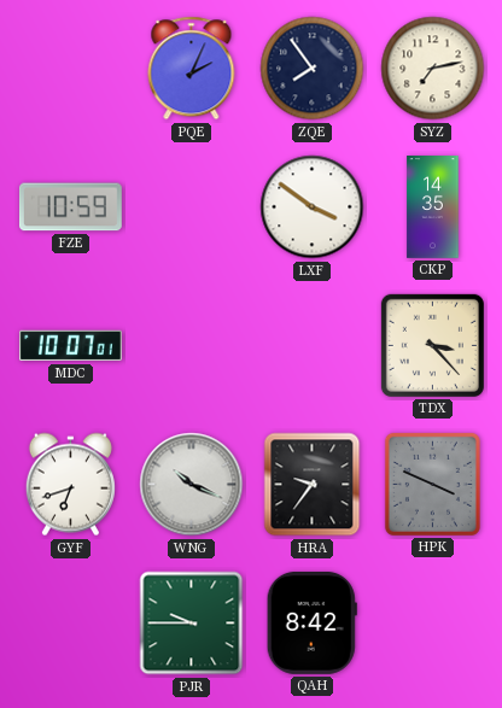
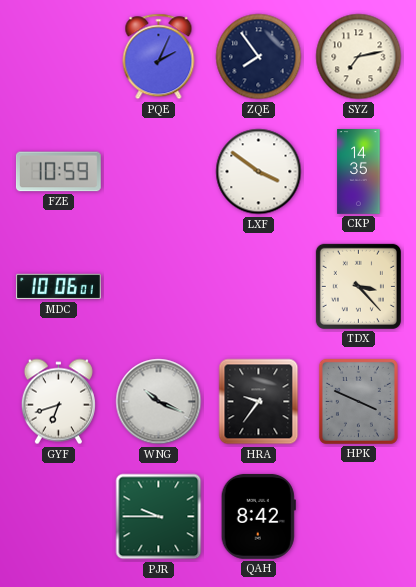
MDC: 10:07 -> 10:06 (58, 287)
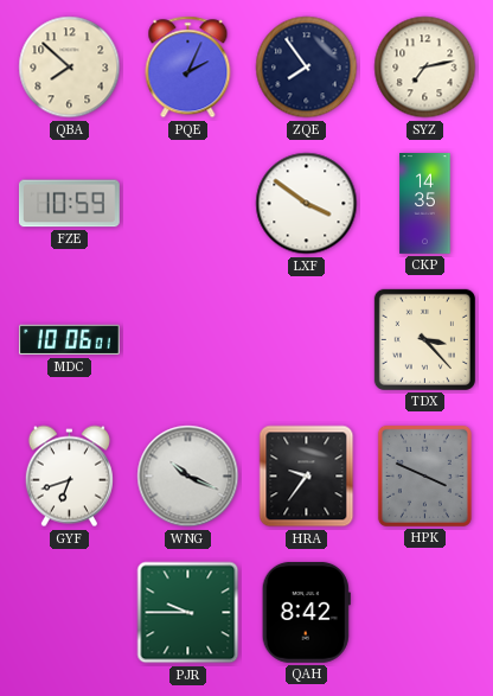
QBA: none -> 7:52 (70, 68)
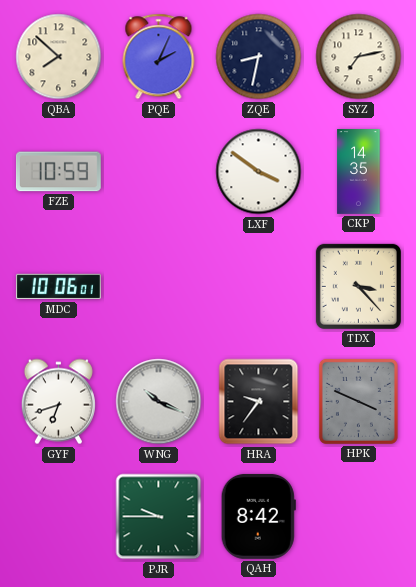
ZQE: 7:54 -> 8:32 (259, 57)
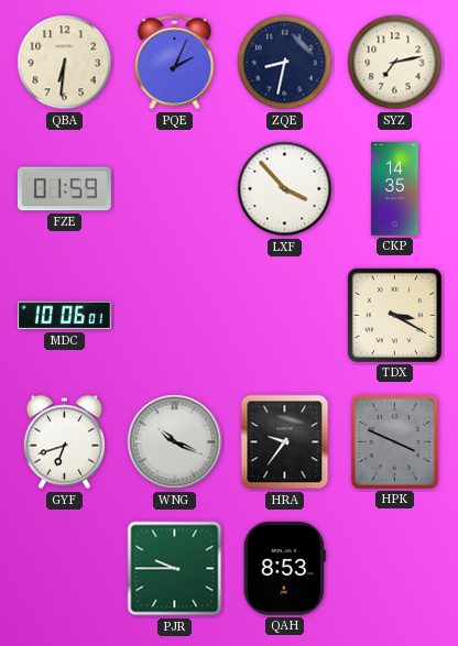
QBA: 7:52 -> 6:31 (65, 63)
FZE: 10:59 -> 01:59 (64, 189)
LXF: 3:51 -> 3:53 (285, 189)
TDX: 3:23 -> 3:20 (394, 315)
QAH: 8:42 -> 8:53 (284, 568)
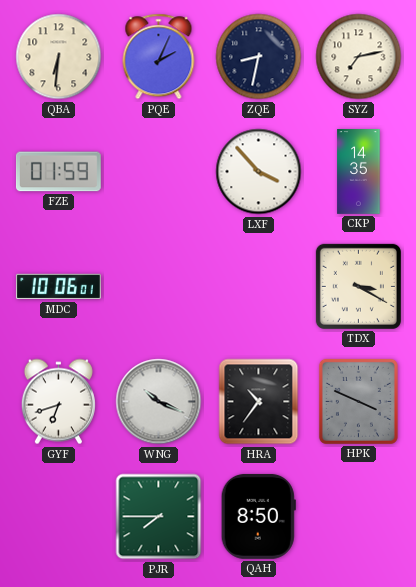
HRA: 9:36 -> 10:36 (259, 402)
PJR: 9:45 -> 7:45 (159, 517)
QAH: 8:53 -> 8:50 (258, 516)
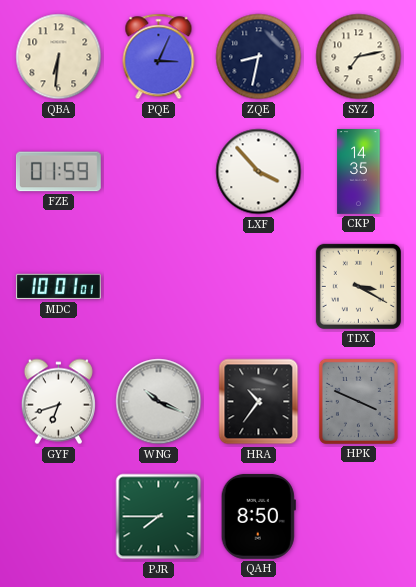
PQE: 2:04 -> 3:04 (159, 57)
MDC: 10:06 -> 10:01 (58, 287)
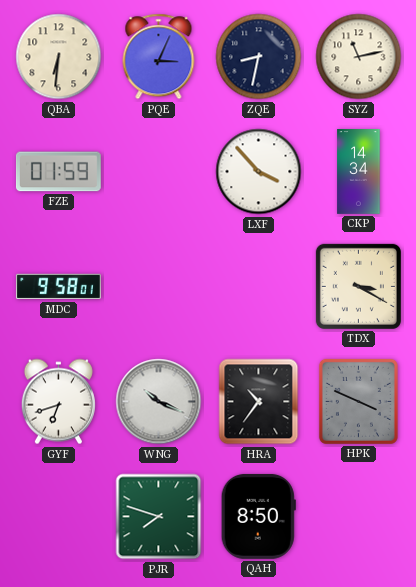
SYZ: 7:13 -> 11:13 (359, 57)
CKP: 14:35 -> 14:34 (359, 172)
MDC: 10:01 -> 9:58 (58, 287)
PJR: 7:45 -> 7:48 (159, 517)
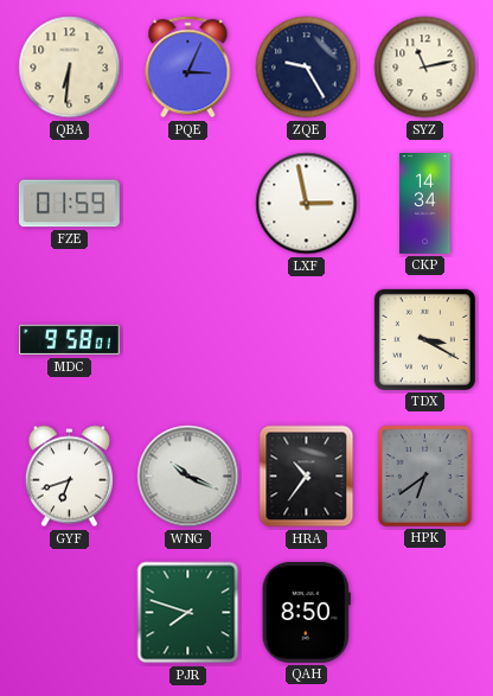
ZQE: 8:32 -> 9:25 (307, 68)
LXF: 3:53 -> 2:58 (307, 204)
HPK: 3:49 -> 6:39 (424, 475)
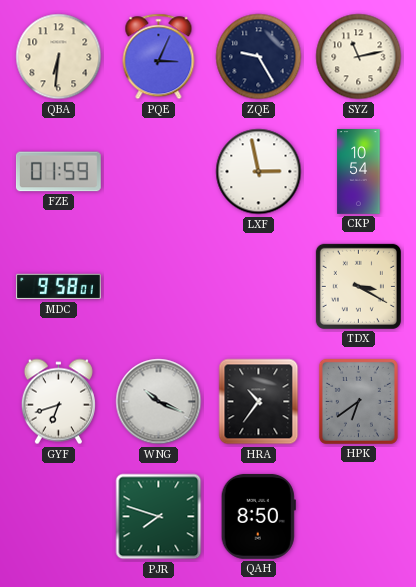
CKP: 14:34 -> 10:54 (359, 172)
